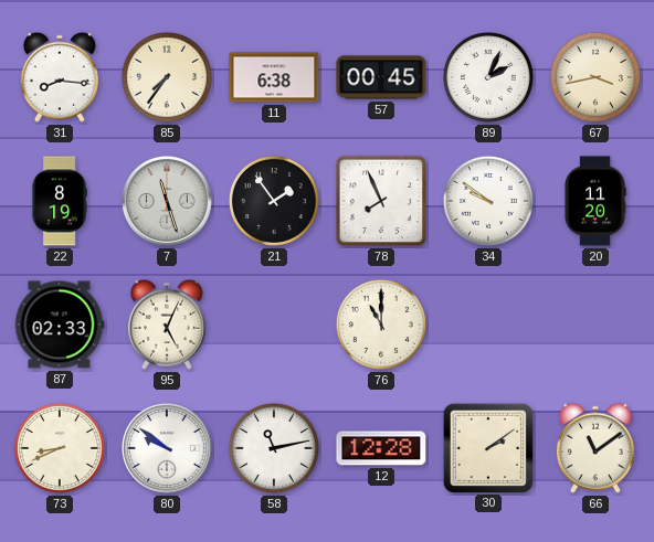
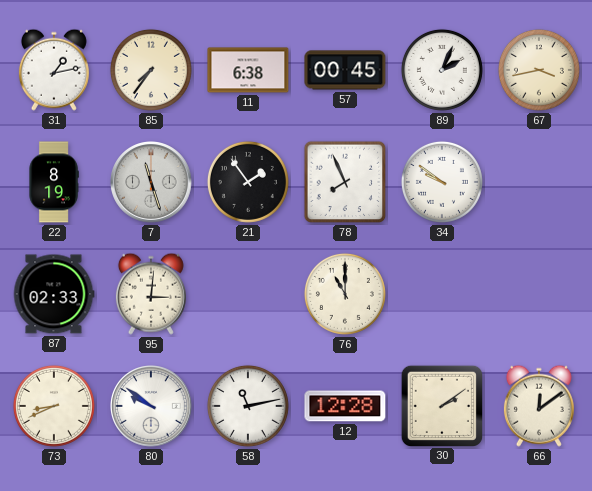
31: 8:16 -> 1:13 (54, 70)
20: 11:20 -> none (595, 201)
95: 5:04 -> 3:01 (151, 294)
66: 11:09 -> 12:09 (539, 406)
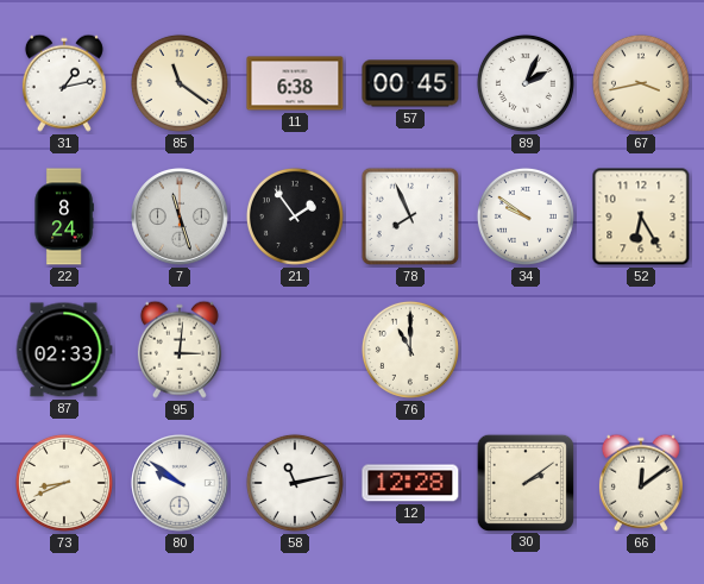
85: 7:36 -> 11:21 (180, 83)
22: 8:19 -> 8:24 (64, 216)
52: none -> 6:25 (641, 216)
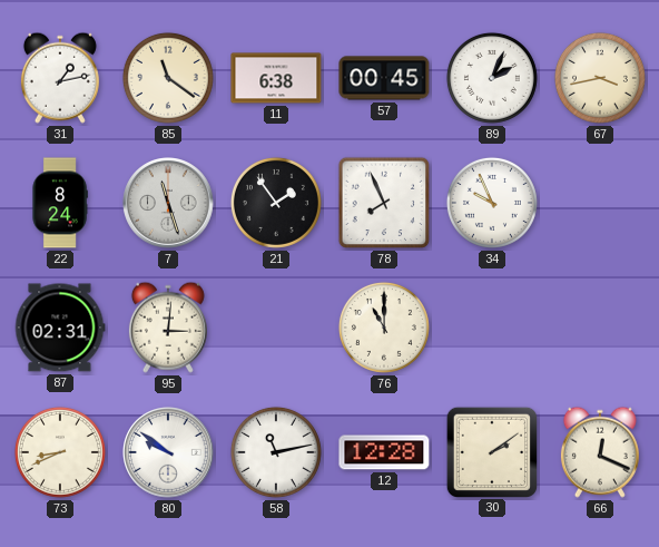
34: 9:51 -> 9:56 (492, 203)
52: 6:25 -> none (641, 216)
87: 02:33 -> 02:31 (60, 328)
66: 12:09 -> 12:19 (600, 452)
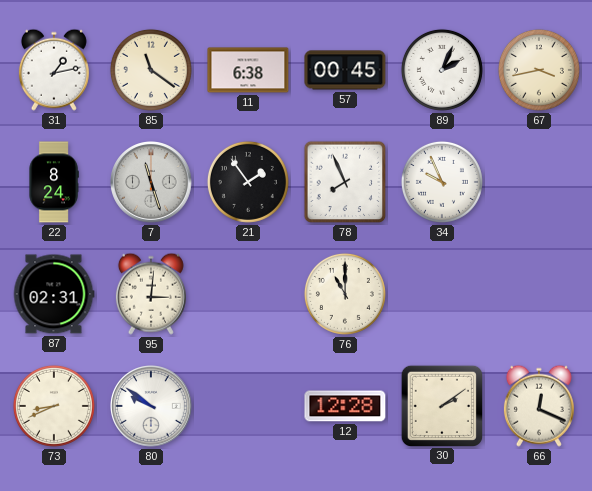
58: 11:13 -> none (276, 452)
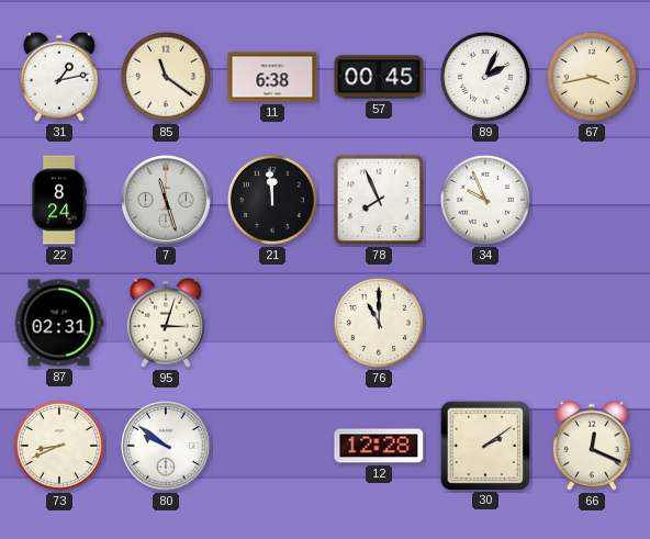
21: 1:54 -> 11:59 (272, 200)
95: 3:01 -> 3:03 (166, 323)
